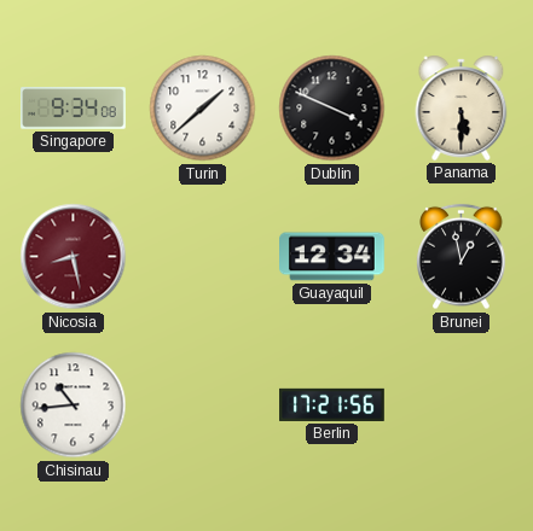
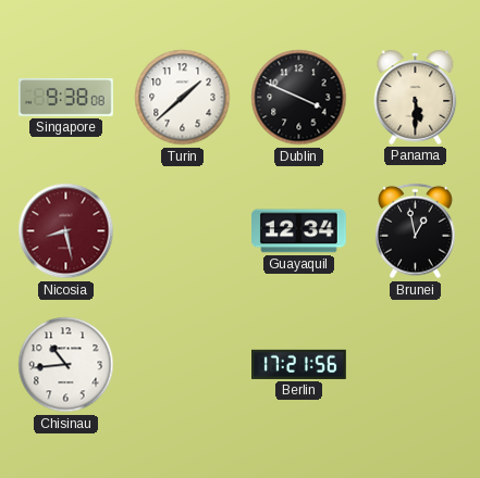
Singapore: 9:34 -> 9:38 (66, 98)
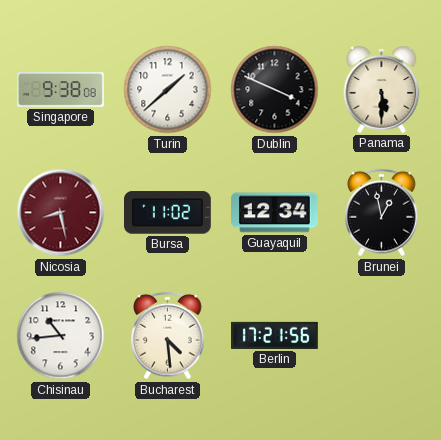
Bursa: none -> 11:02 (168, 213)
Bucharest: none -> 4:29 (168, 336)
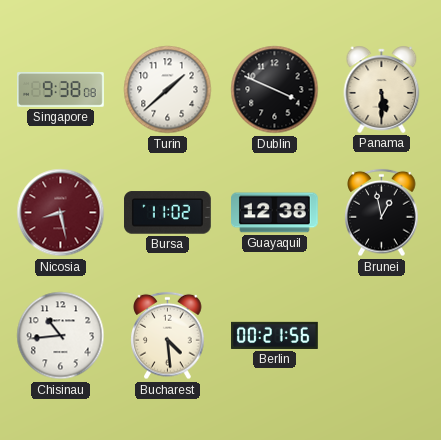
Guayaquil: 12:34 -> 12:38 (275, 213)
Berlin: 17:21 -> 00:21 (275, 335)
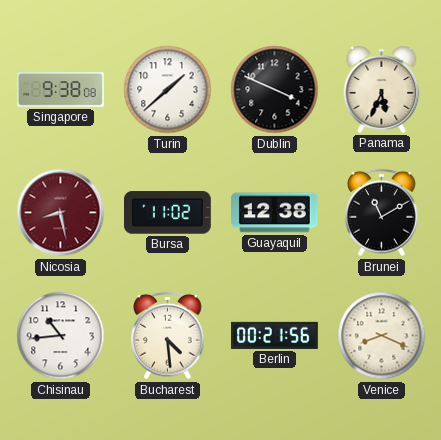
Panama: 5:30 -> 5:34 (382, 89)
Brunei: 12:58 -> 11:10 (382, 213)
Venice: none -> 8:19 (382, 336)
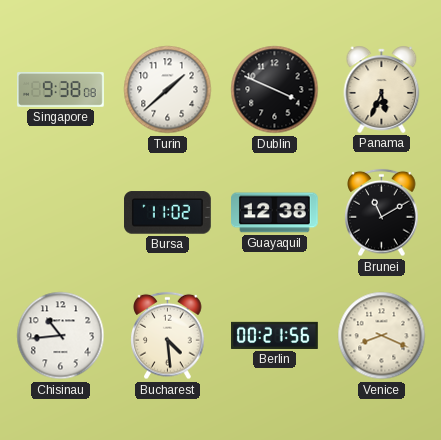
Nicosia: 8:28 -> none (61, 213)
